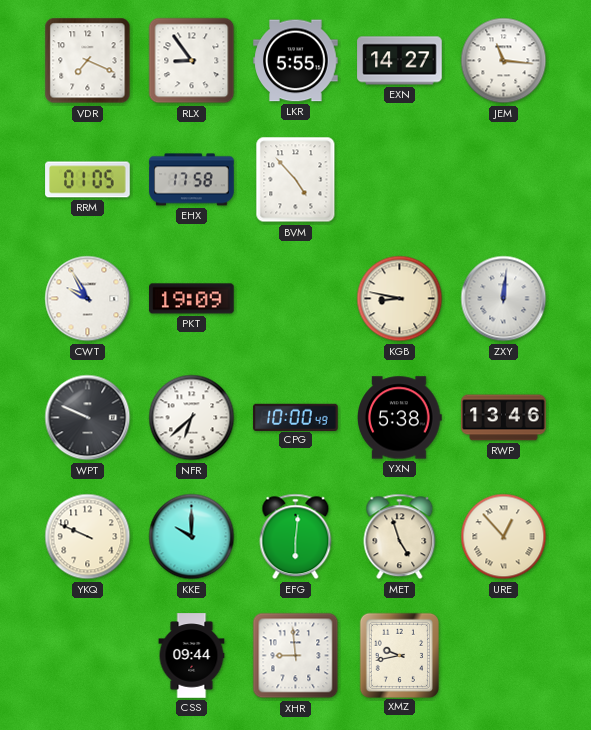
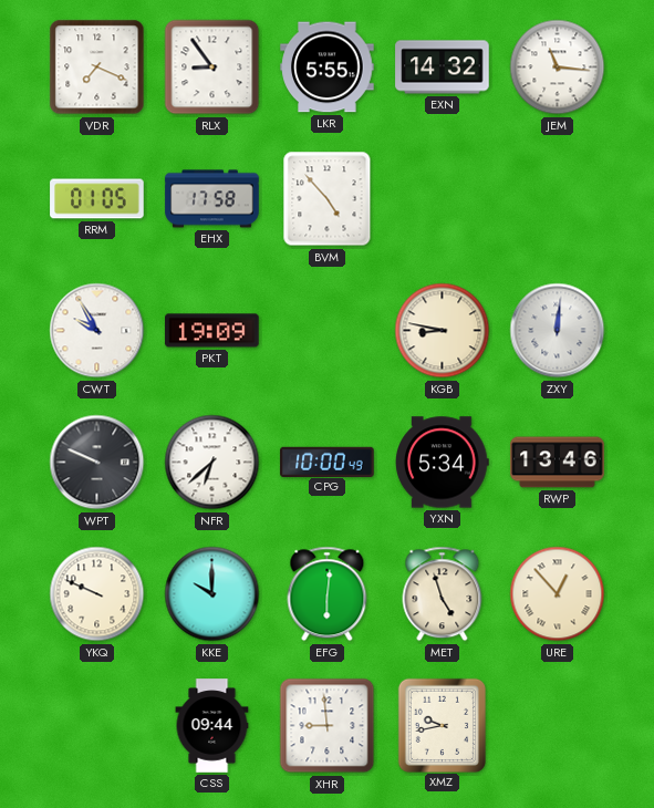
EXN: 14:27 -> 14:32 (443, 68)
YXN: 5:38 -> 5:34 (443, 463)
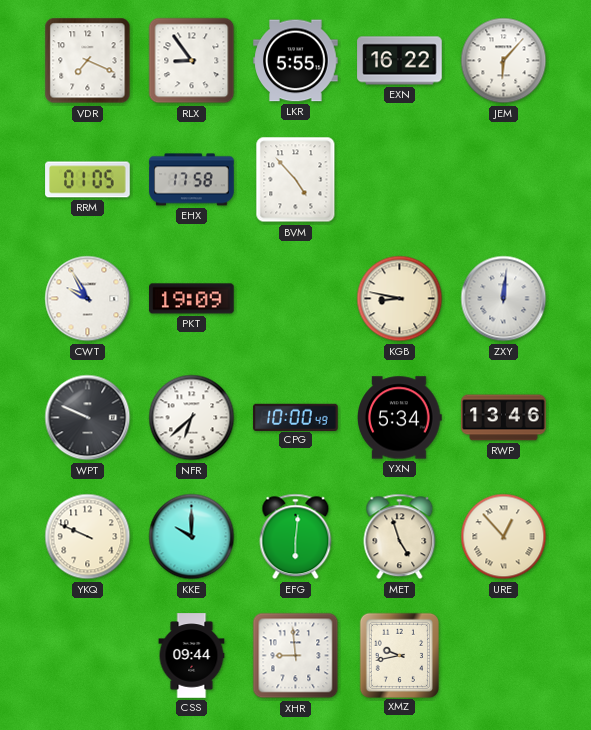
EXN: 14:32 -> 16:22 (400, 61)
JEM: 11:16 -> 6:07 (504, 61)
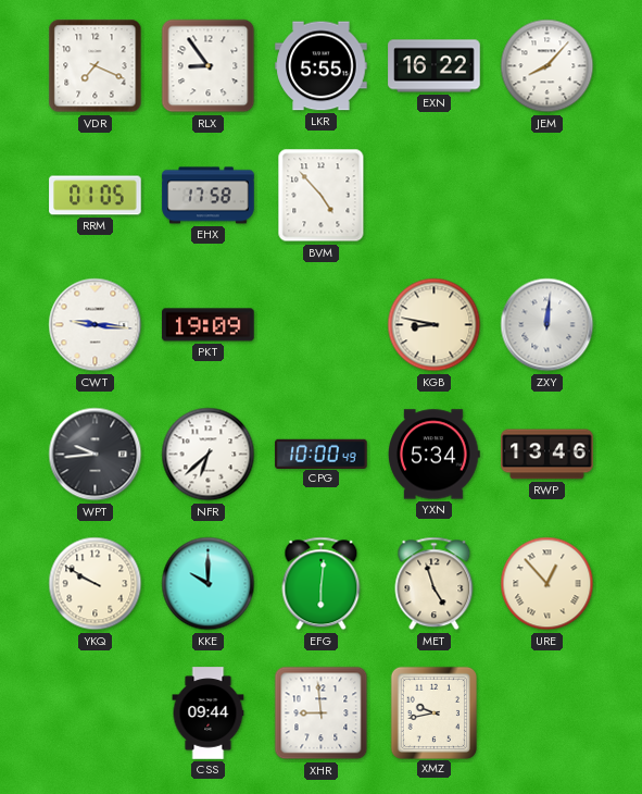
JEM: 6:07 -> 8:07 (547, 66)
CWT: 9:55 -> 9:16 (96, 325)
WPT: 9:49 -> 9:44 (96, 455)
YKQ: 9:49 -> 9:50 (96, 584)
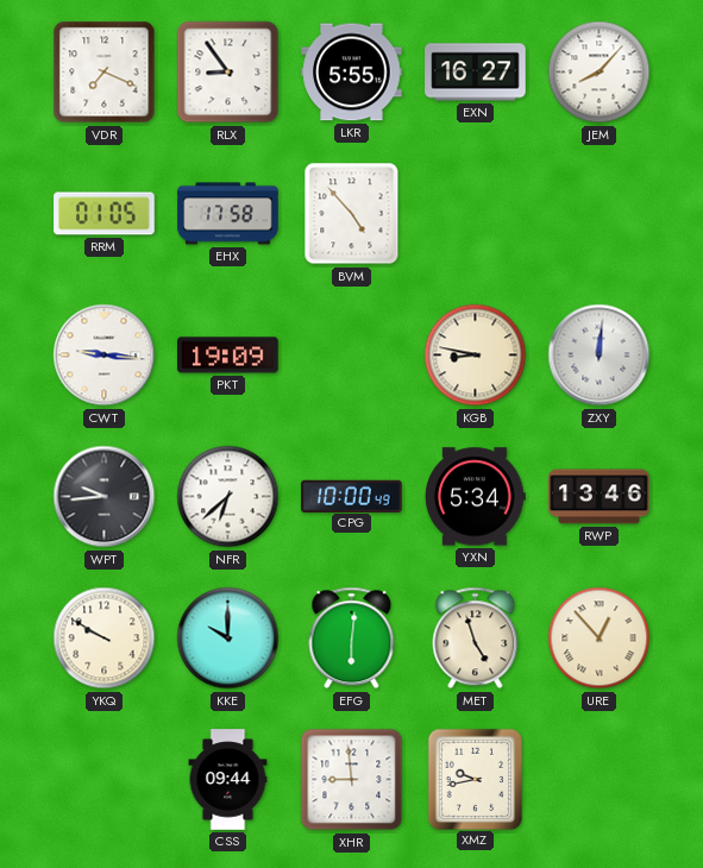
EXN: 16:22 -> 16:27 (476, 73)
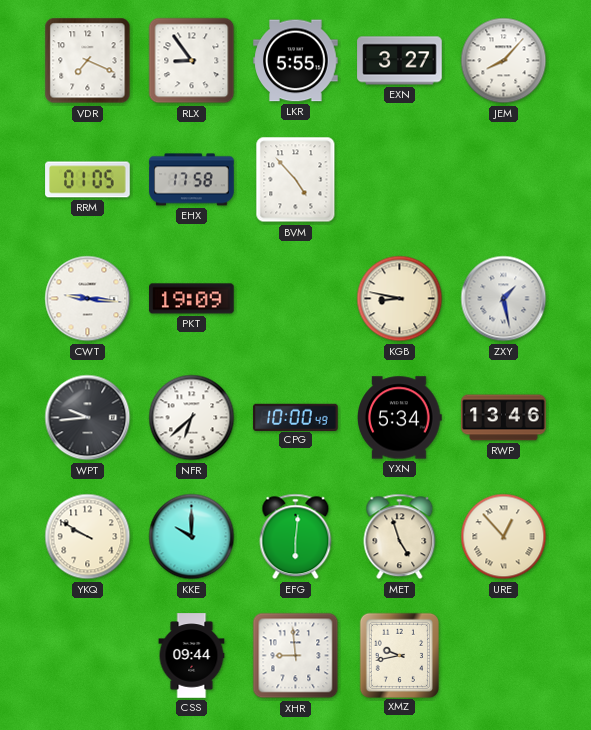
EXN: 16:27 -> 3:27 (400, 61)
ZXY: 12:01 -> 1:28 (504, 299)
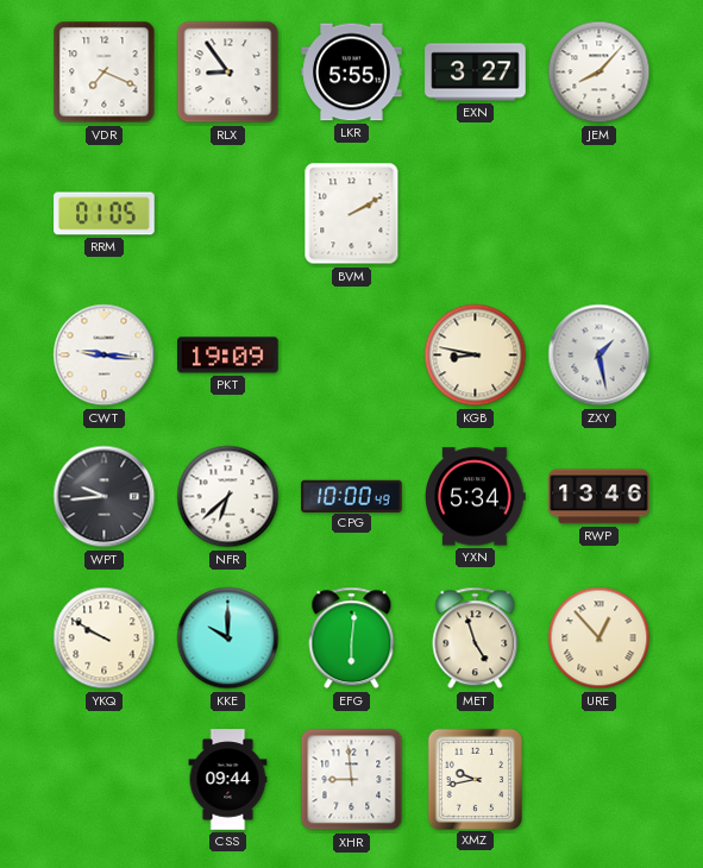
EHX: 17:58 -> none (192, 180)
BVM: 4:53 -> 2:10 (352, 214)
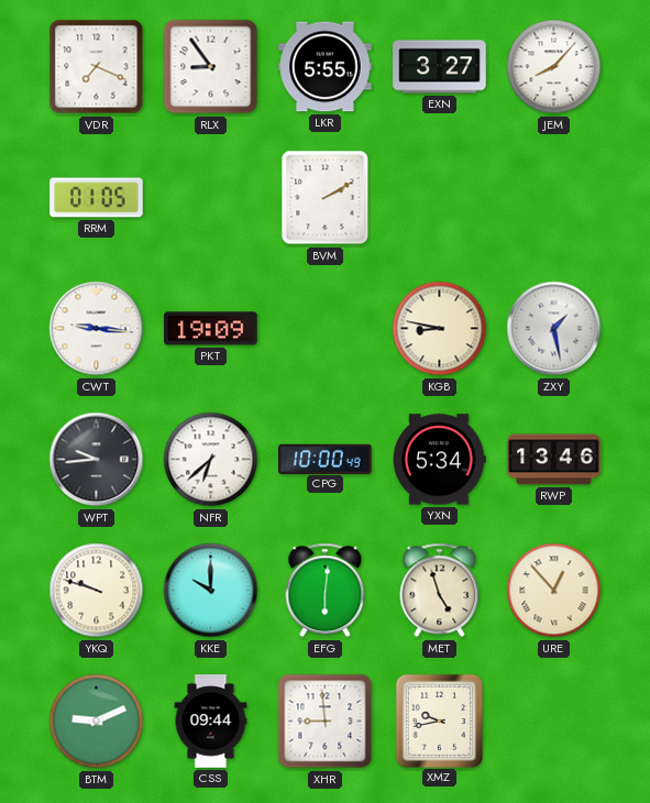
YKQ: 9:50 -> 9:48 (97, 591)
BTM: none -> 9:11 (97, 722)
